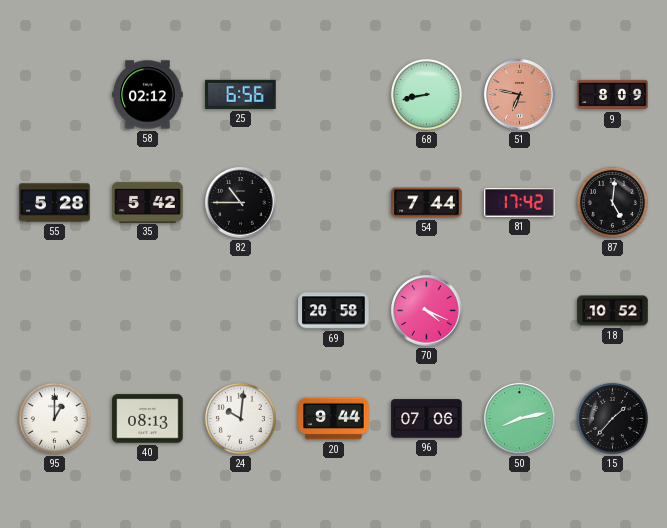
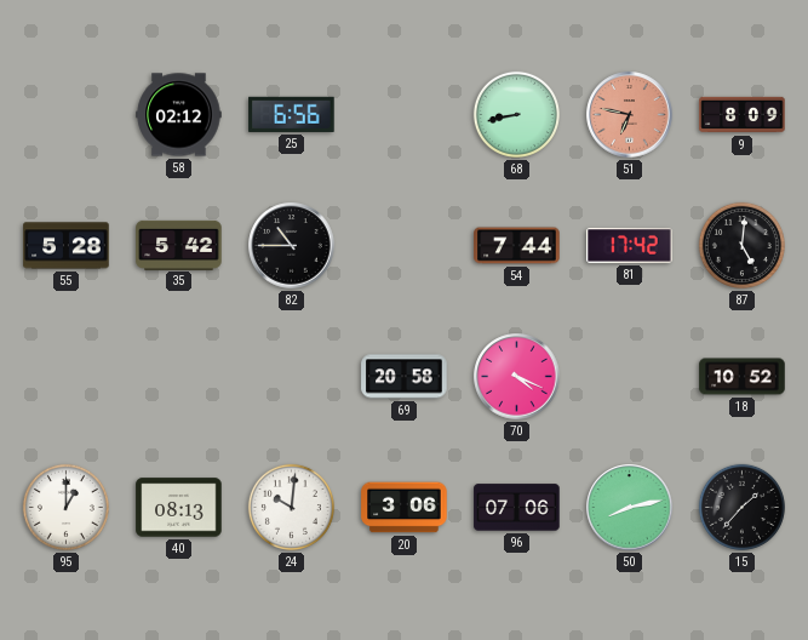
20: 9:44 -> 3:06 (405, 508)
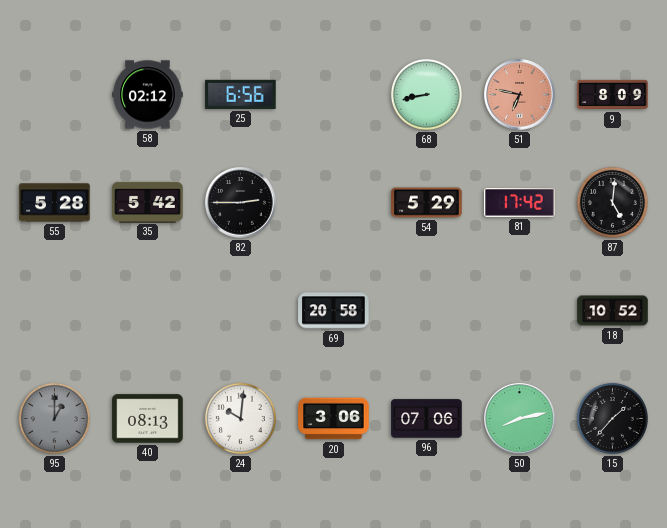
82: 10:45 -> 2:45 (241, 203)
54: 7:44 -> 5:29 (427, 203)
70: 4:19 -> none (517, 377)
95 dial: white -> grey (54, 418)
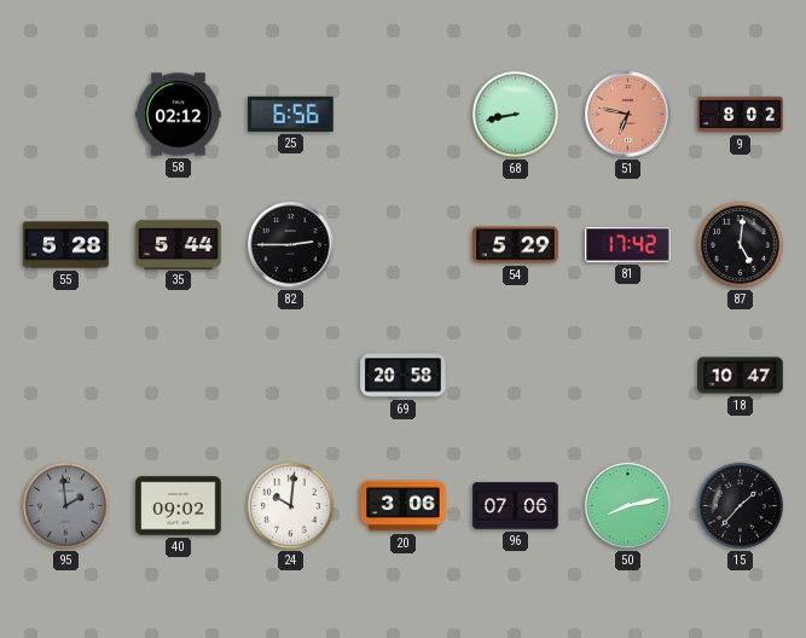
9: 8:09 -> 8:02 (741, 115)
35: 5:42 -> 5:44 (179, 244)
18: 10:52 -> 10:47 (741, 376)
95: 1:00 -> 1:59 (65, 505)
40: 08:13 -> 09:02 (179, 506)
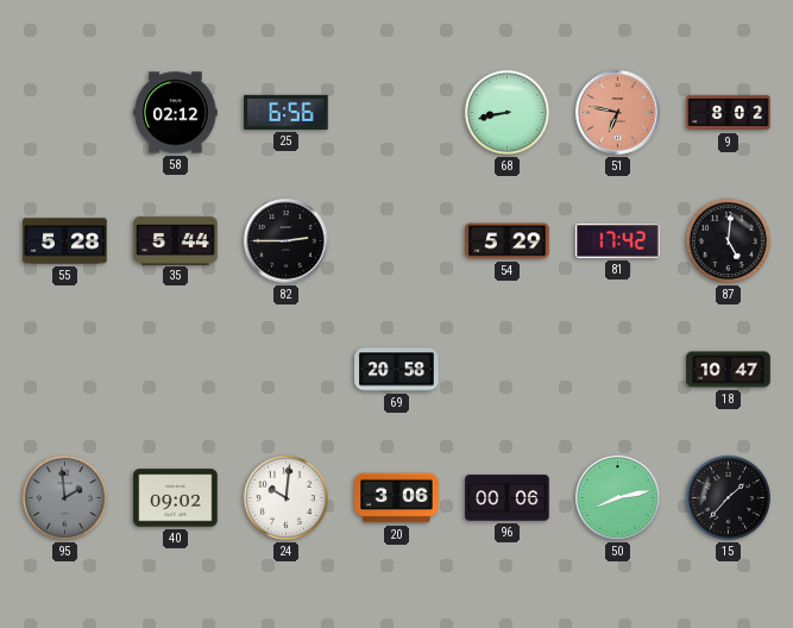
96: 07:06 -> 00:06 (508, 498)
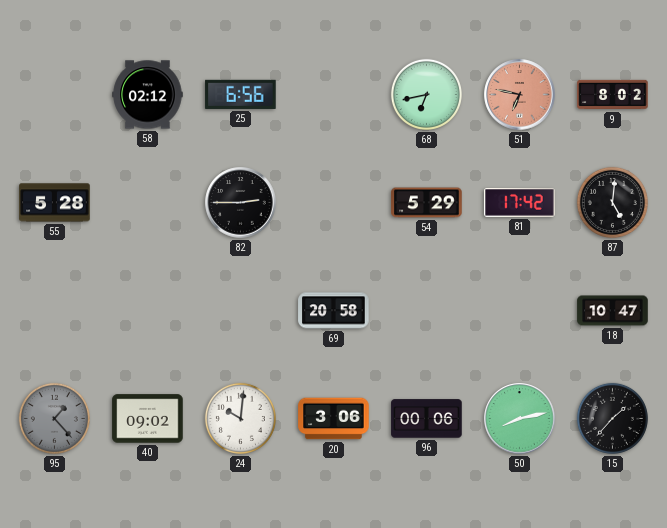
68: 8:43 -> 6:43 (426, 94)
35: 5:44 -> none (176, 240)
95: 1:59 -> 1:23 (54, 418)
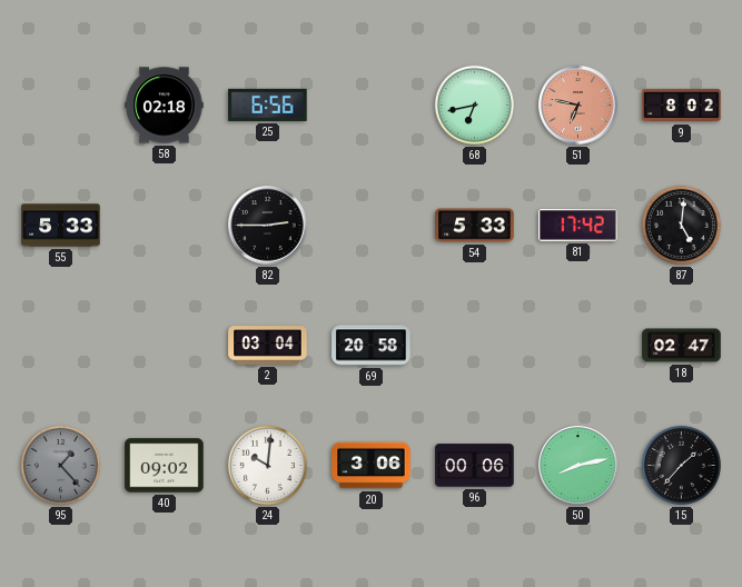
58: 02:12 -> 02:18 (165, 106)
55: 5:28 -> 5:33 (61, 226)
54: 5:29 -> 5:33 (475, 226)
2: none -> 03:04 (268, 346)
18: 10:47 -> 02:47 (682, 346)
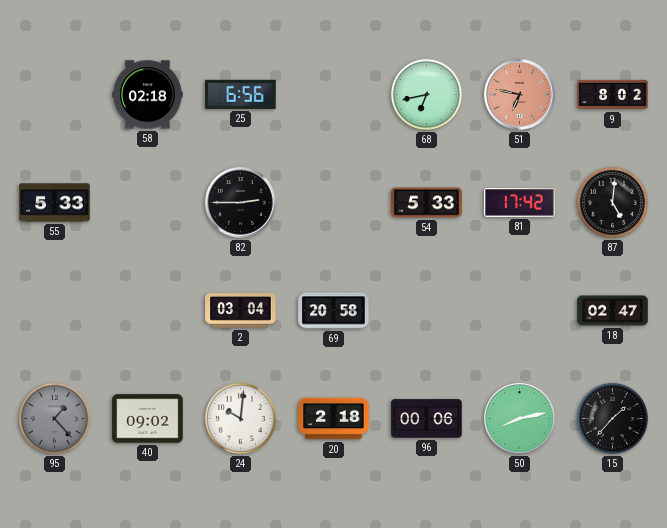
20: 3:06 -> 2:18 (334, 419)
